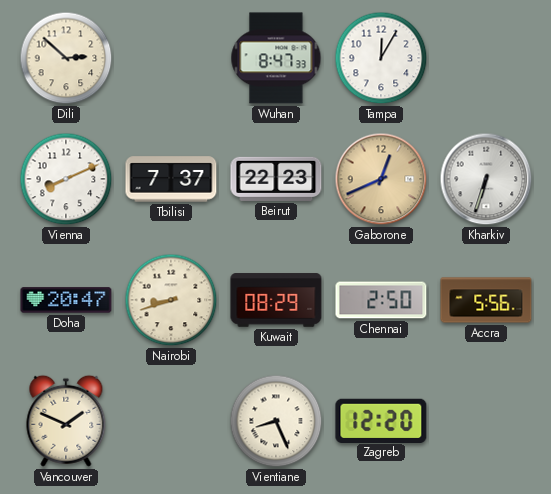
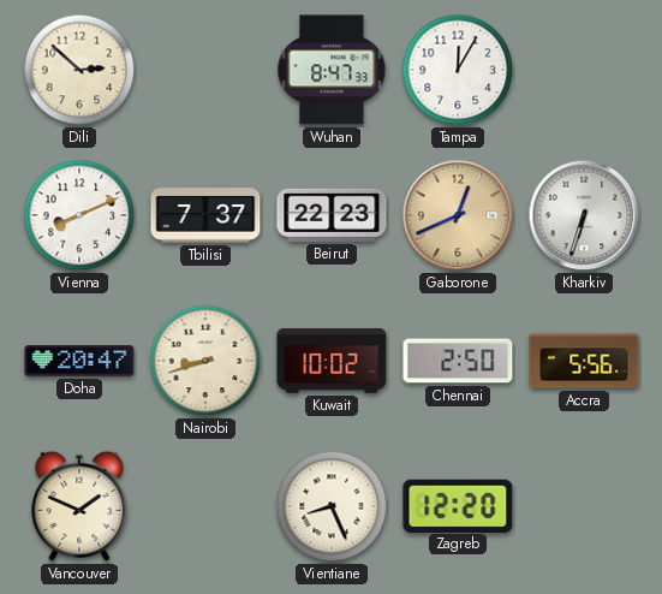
Kuwait: 08:29 -> 10:02 (332, 361)
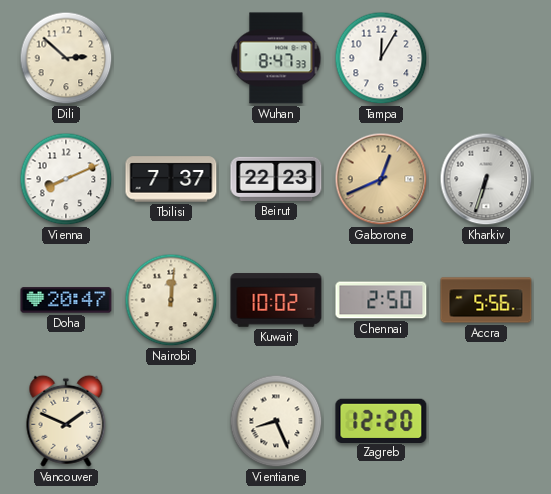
Nairobi: 8:42 -> 12:01 (171, 300)
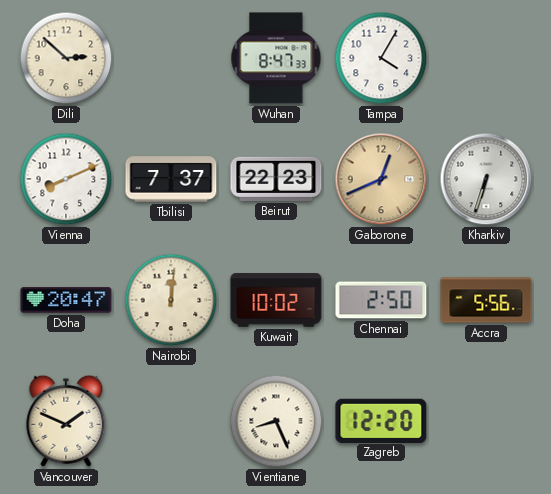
Tampa: 12:05 -> 4:05 (381, 58)
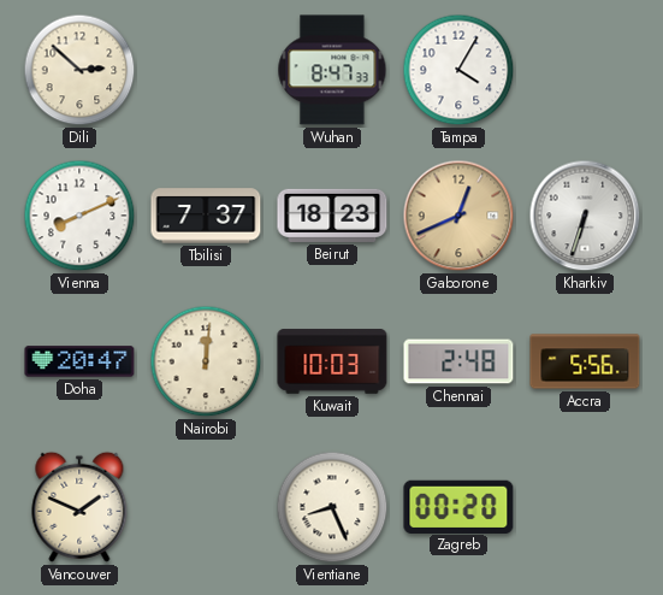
Beirut: 22:23 -> 18:23 (332, 216)
Kuwait: 10:02 -> 10:03 (332, 361)
Chennai: 2:50 -> 2:48 (458, 361)
Zagreb: 12:20 -> 00:20 (458, 506)
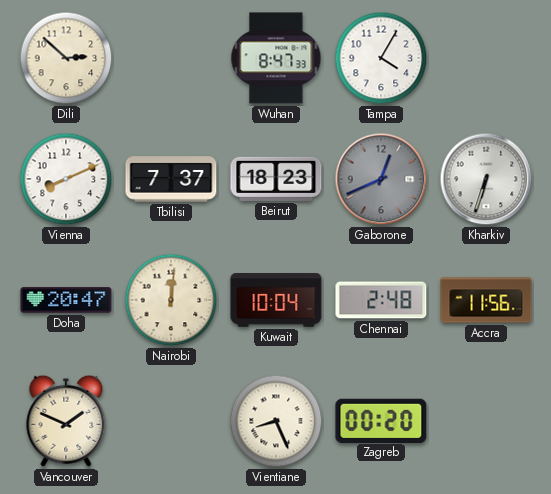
Gaborone dial: champagne -> grey (381, 179)
Kuwait: 10:03 -> 10:04 (276, 300)
Accra: 5:56 -> 11:56 (486, 300)
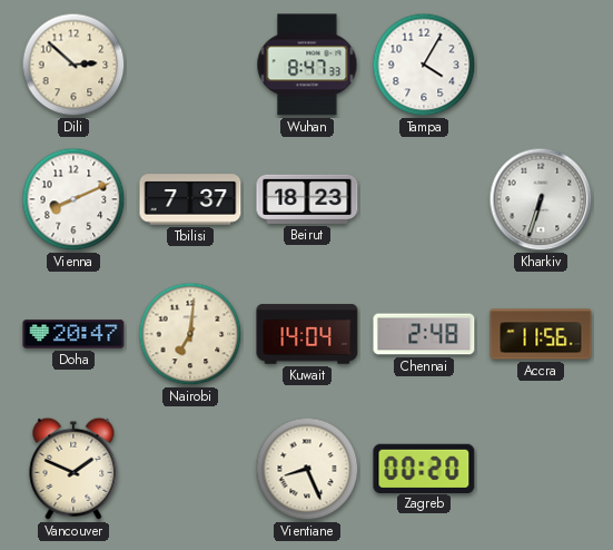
Gaborone: 12:41 -> none (381, 179)
Nairobi: 12:01 -> 7:01 (190, 334)
Kuwait: 10:04 -> 14:04 (307, 334)
